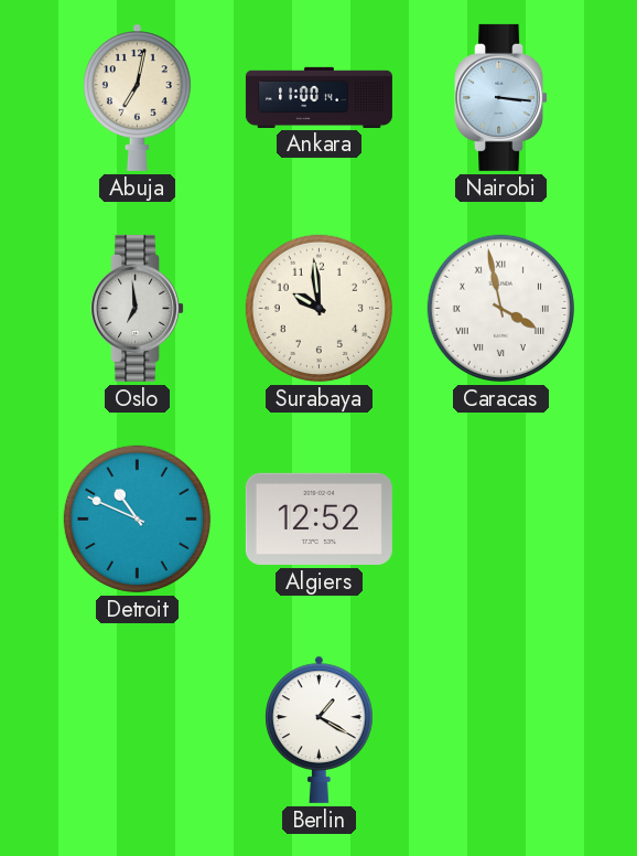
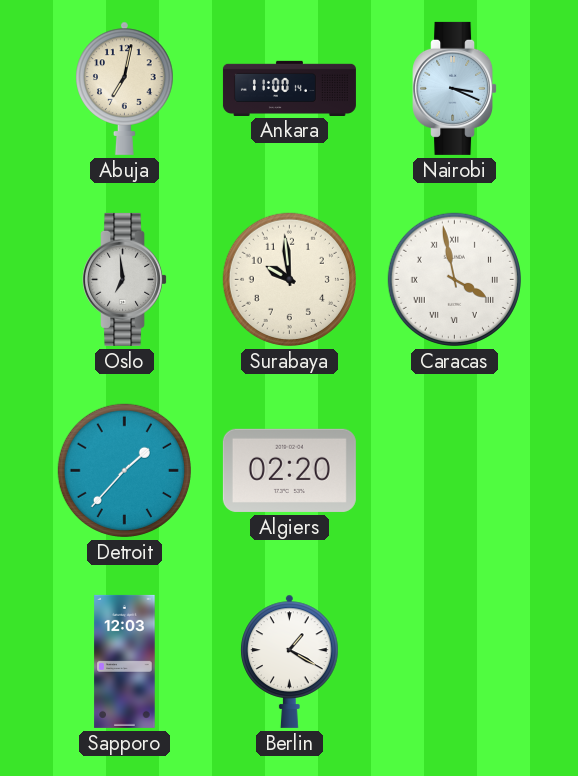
Nairobi: 3:16 -> 3:19 (455, 88)
Detroit: 10:49 -> 1:37 (124, 470)
Algiers: 12:52 -> 02:20 (289, 470)
Sapporo: none -> 12:03 (125, 661)
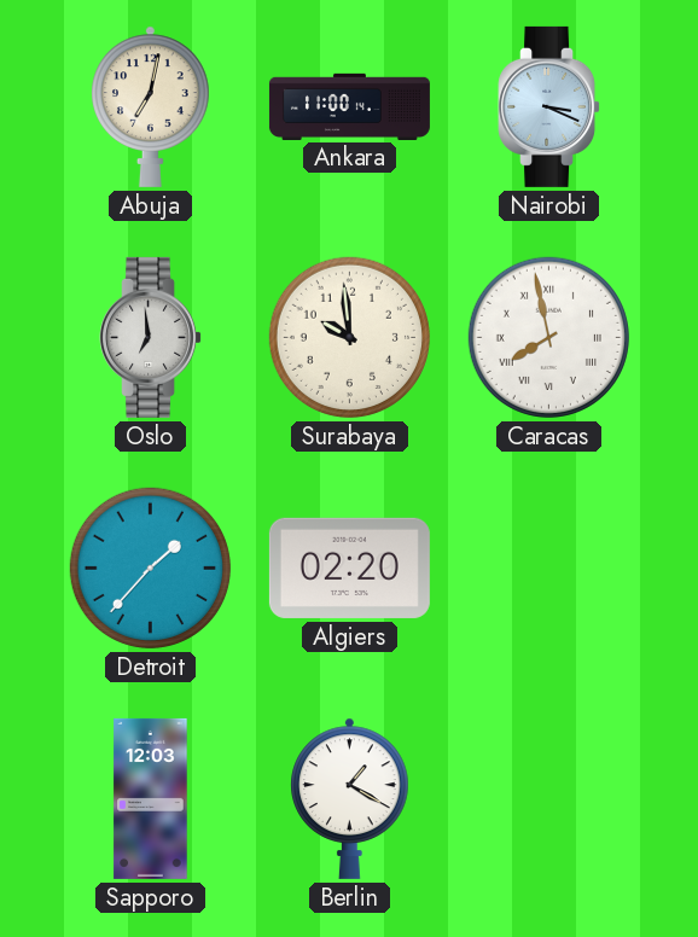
Caracas: 3:58 -> 7:58 (548, 337)
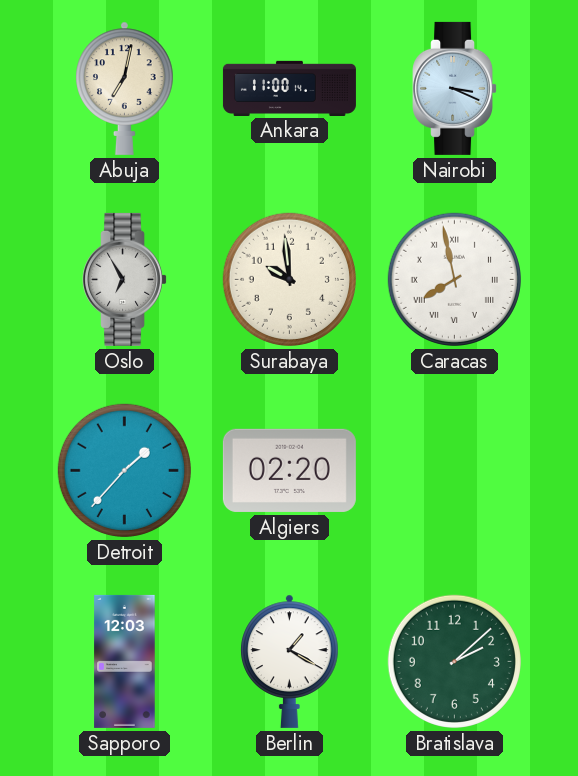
Oslo: 6:59 -> 6:55 (125, 279)
Bratislava: none -> 2:08 (454, 661)
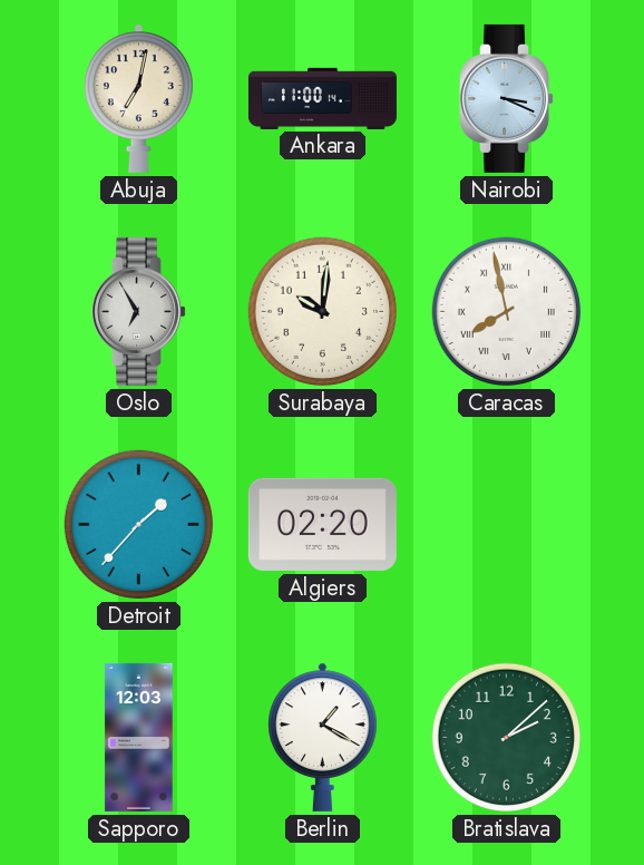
Surabaya: 9:59 -> 10:01 (322, 311)
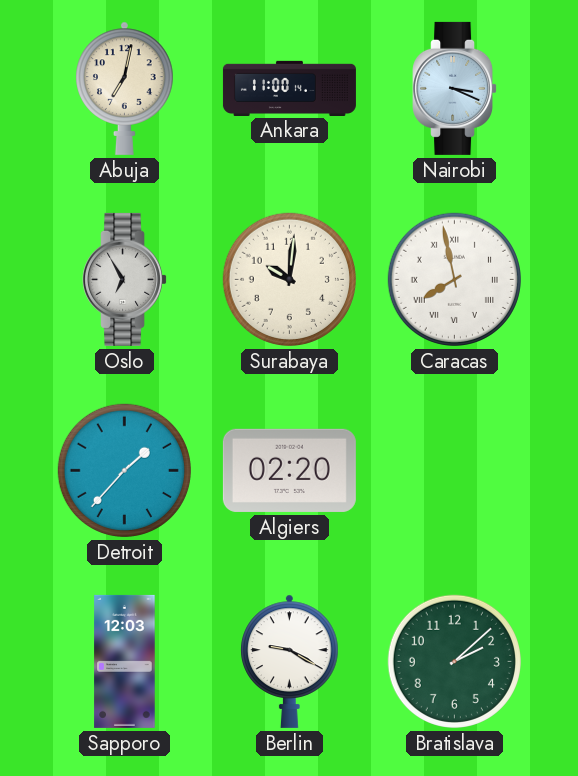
Berlin: 1:20 -> 9:20 (290, 661)
